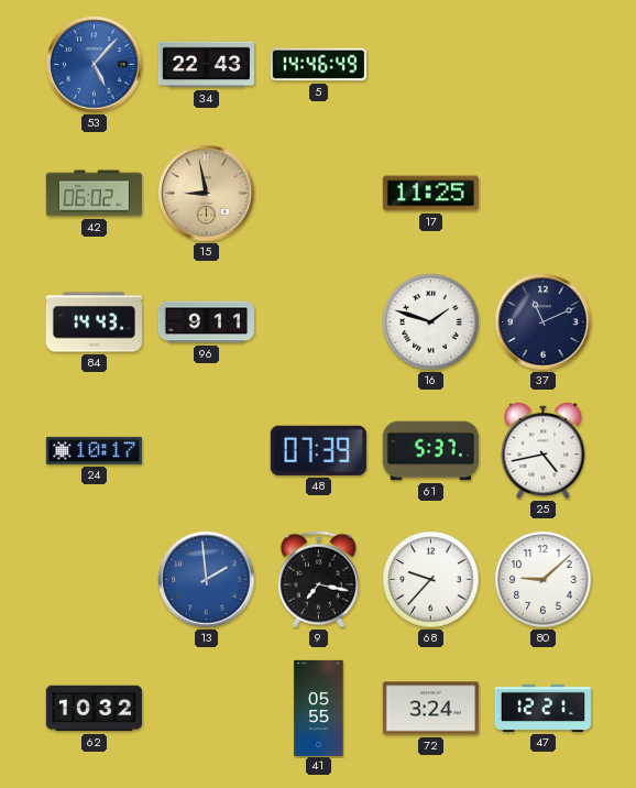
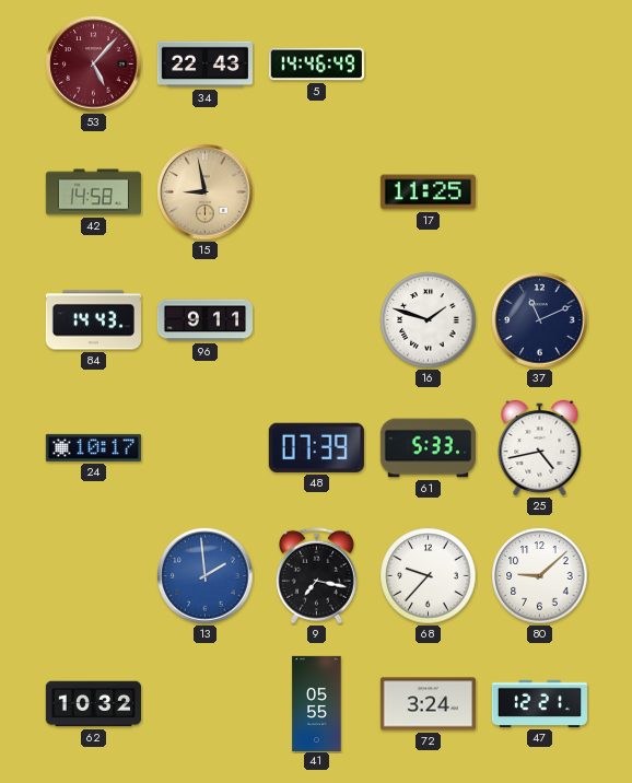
53 dial: blue -> burgundy (94, 65)
42: 06:02 -> 14:58 (93, 192)
61: 5:37 -> 5:33 (428, 448)
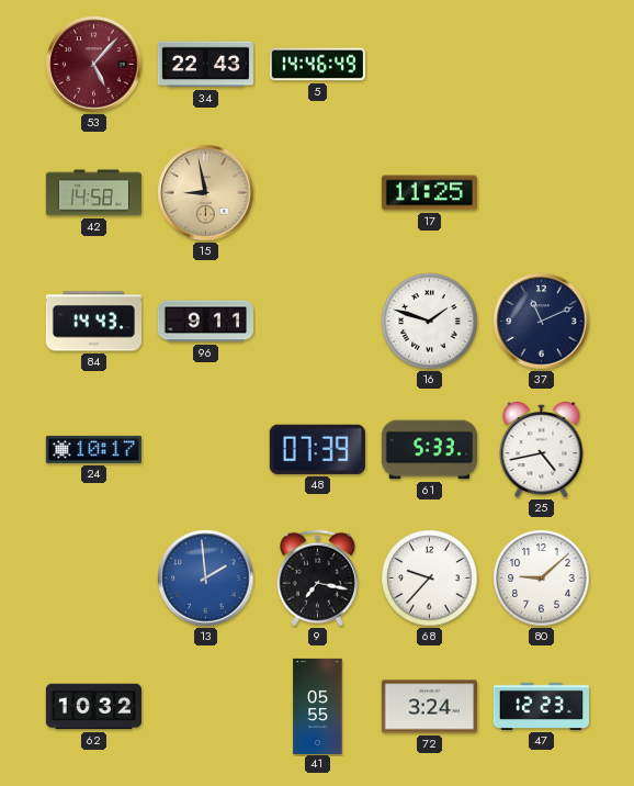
47: 12:21 -> 12:23 (541, 706)
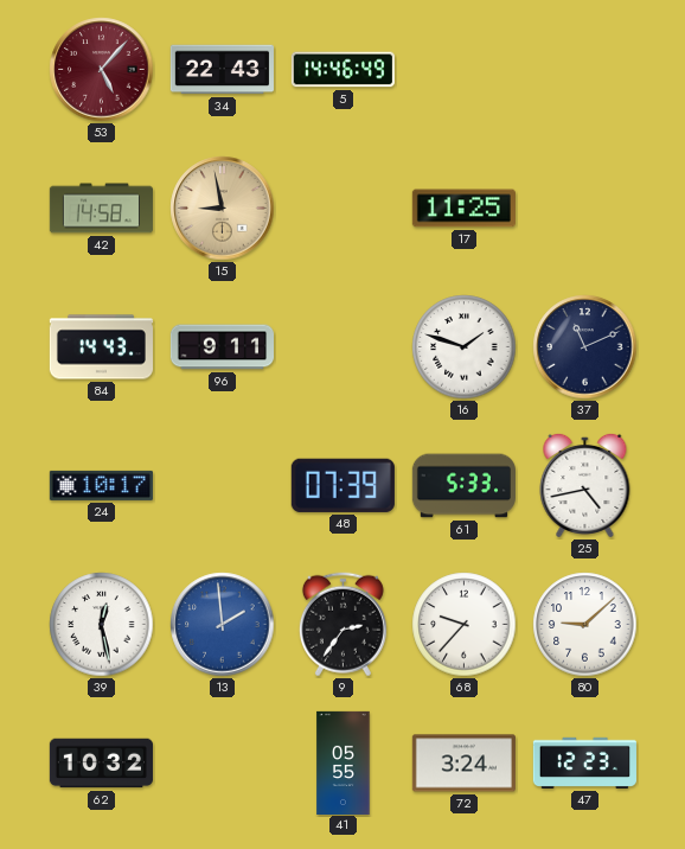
39: none -> 12:28 (102, 625)
9: 7:17 -> 2:36 (342, 625)
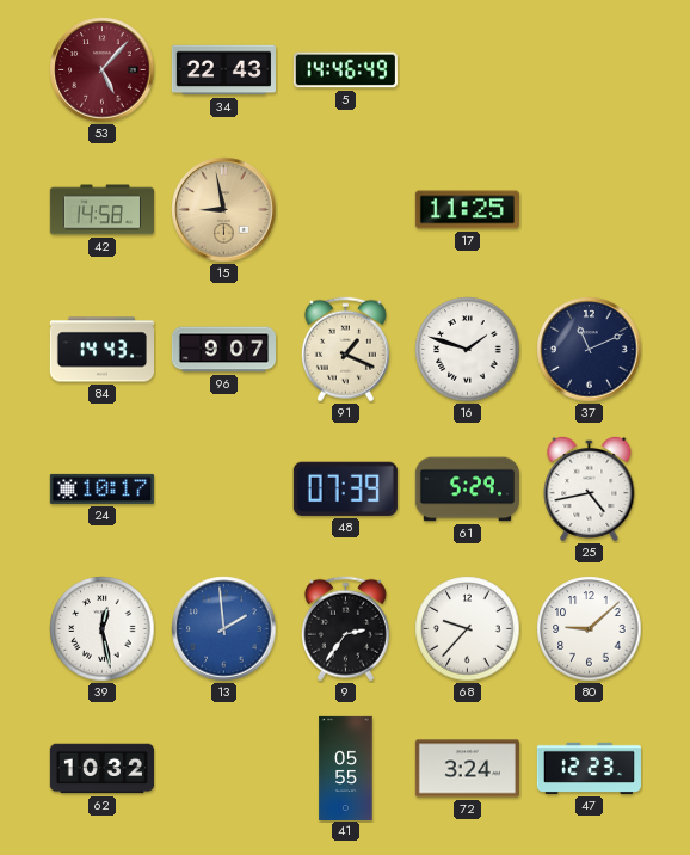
96: 9:11 -> 9:07 (223, 350)
91: none -> 1:19 (345, 350)
61: 5:33 -> 5:29 (467, 490)
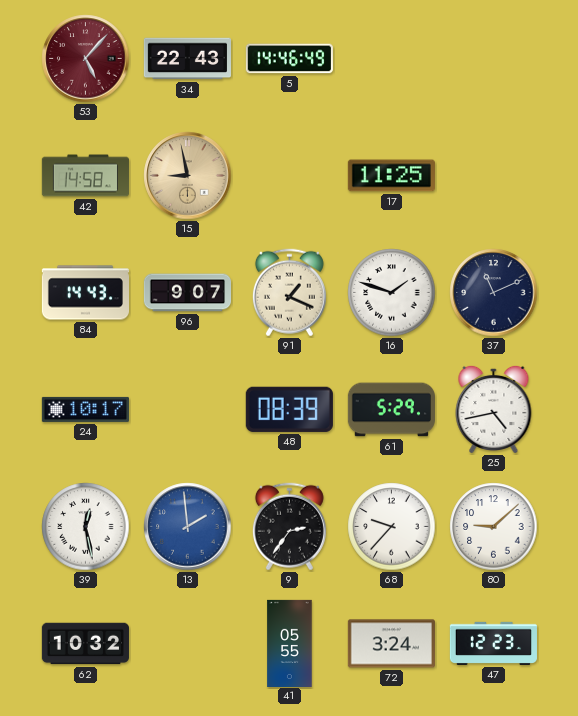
48: 07:39 -> 08:39 (289, 409)
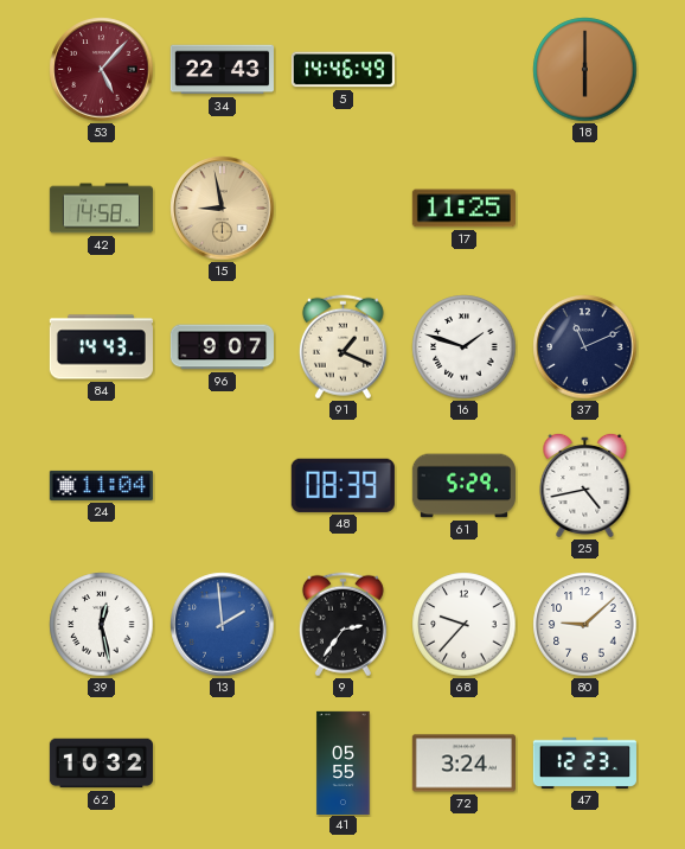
18: none -> 6:00 (585, 70)
24: 10:17 -> 11:04 (101, 485)
